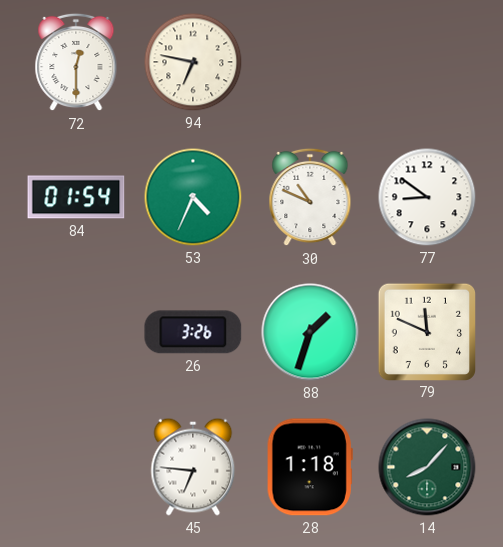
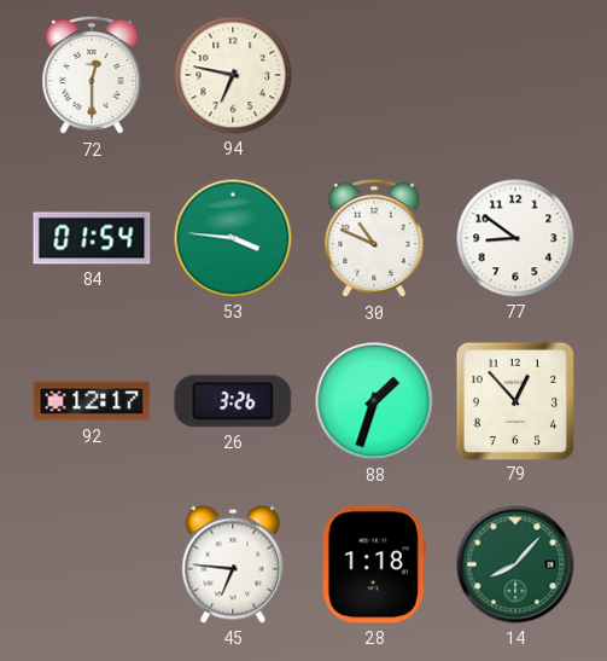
53: 4:34 -> 3:46 (233, 238)
92: none -> 12:17 (92, 401)
79: 11:49 -> 12:53 (514, 400)
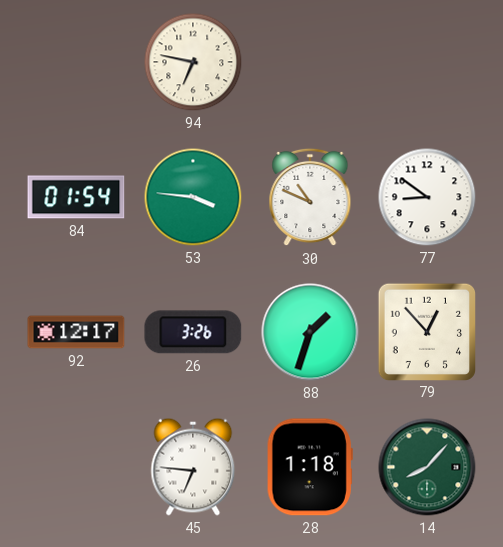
72: 12:30 -> none (92, 75)
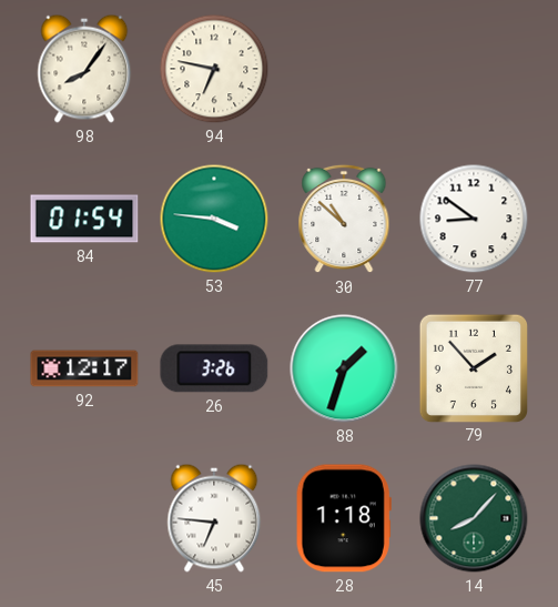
98: none -> 8:06 (84, 69)
30: 10:49 -> 10:52 (344, 219)
79: 12:53 -> 1:53 (473, 367)
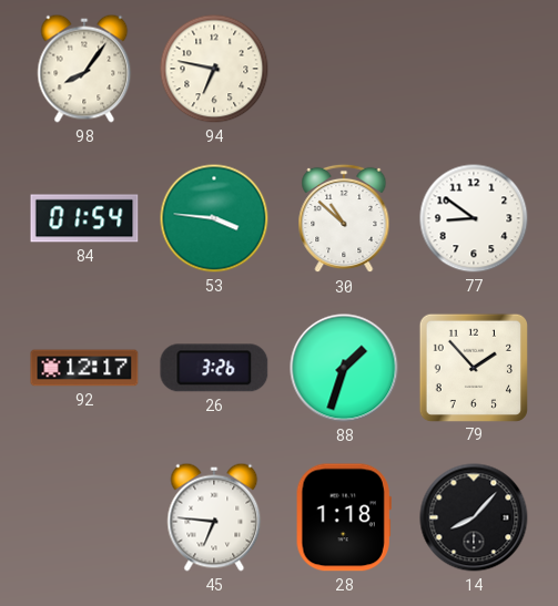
14 dial: green -> black (474, 517)
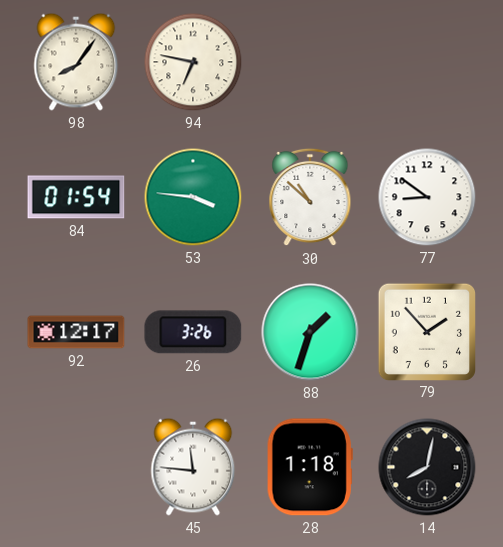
45: 6:46 -> 11:46 (193, 467)
14: 8:07 -> 8:02 (427, 467)
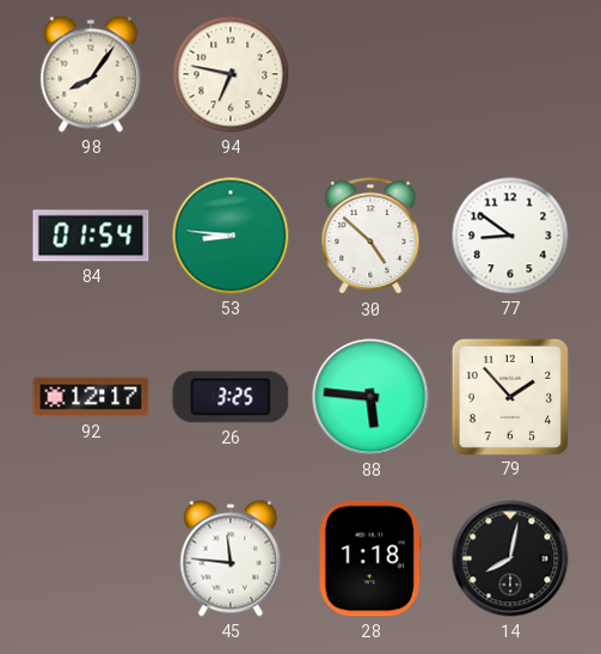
53: 3:46 -> 8:46 (231, 236)
30: 10:52 -> 4:52 (370, 236)
26: 3:26 -> 3:25 (231, 397)
88: 1:33 -> 5:46 (370, 397)
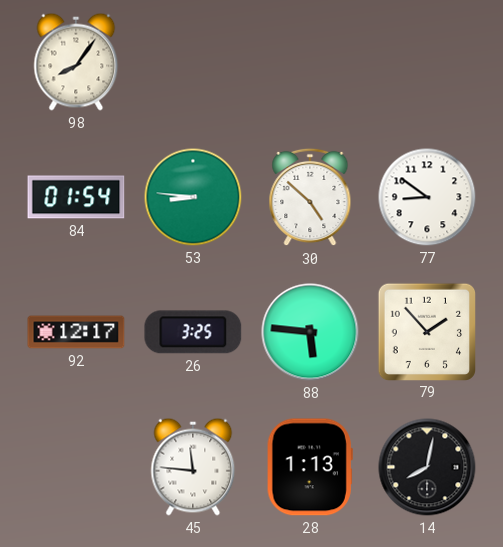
94: 6:47 -> none (231, 74)
28: 1:18 -> 1:13 (310, 467)
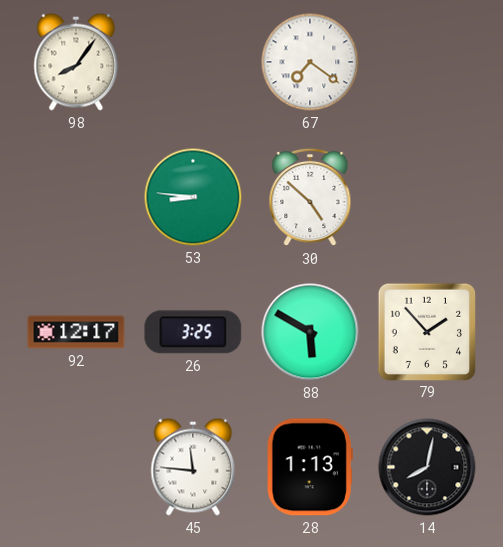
67: none -> 7:21 (310, 62)
84: 01:54 -> none (76, 197)
77: 8:51 -> none (427, 197)
88: 5:46 -> 5:50 (310, 332)
